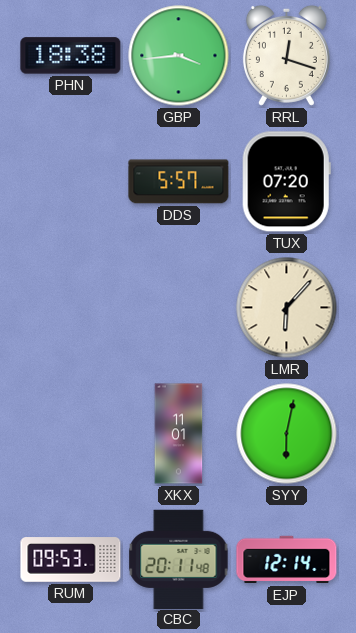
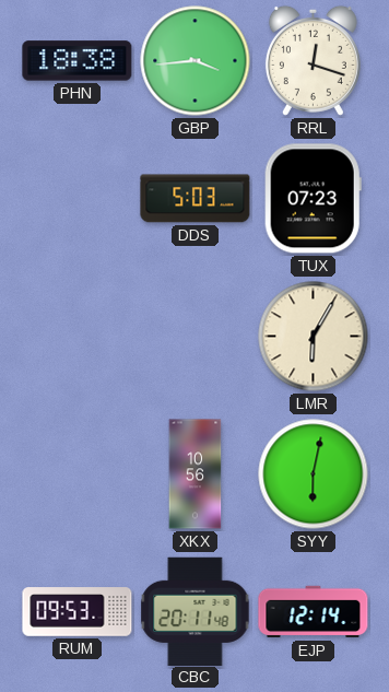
DDS: 5:57 -> 5:03 (196, 199)
TUX: 07:20 -> 07:23 (313, 199)
LMR: 6:07 -> 6:05 (314, 337)
XKX: 11:01 -> 10:56 (196, 474)
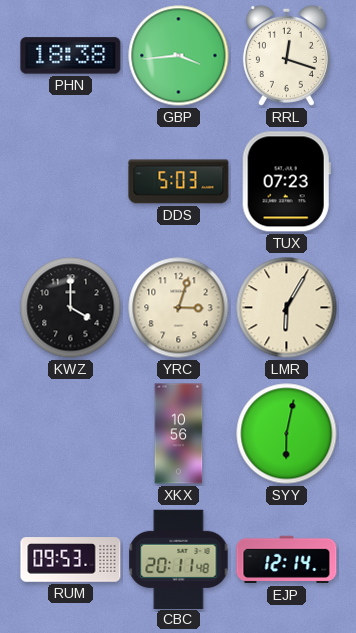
KWZ: none -> 4:00 (71, 308)
YRC: none -> 3:03 (179, 308)
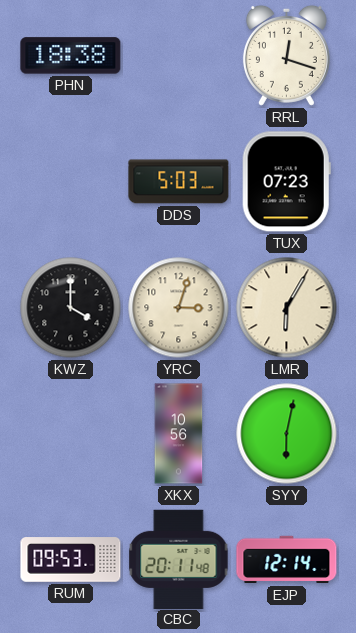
GBP: 3:44 -> none (179, 56)
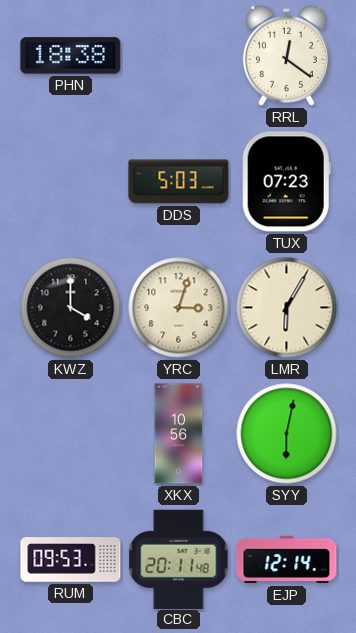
RRL: 12:18 -> 12:21 (286, 55)
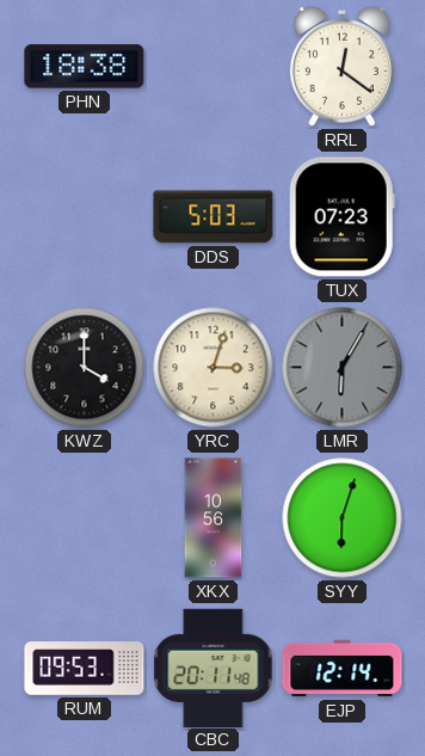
LMR dial: cream -> grey (343, 368)
SYY: 6:02 -> 6:03 (343, 518)
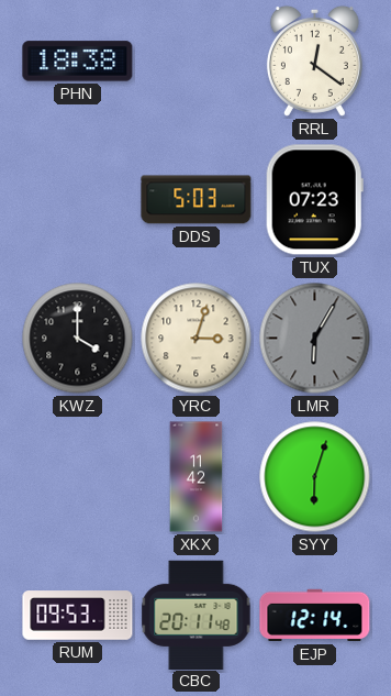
XKX: 10:56 -> 11:42 (197, 477)
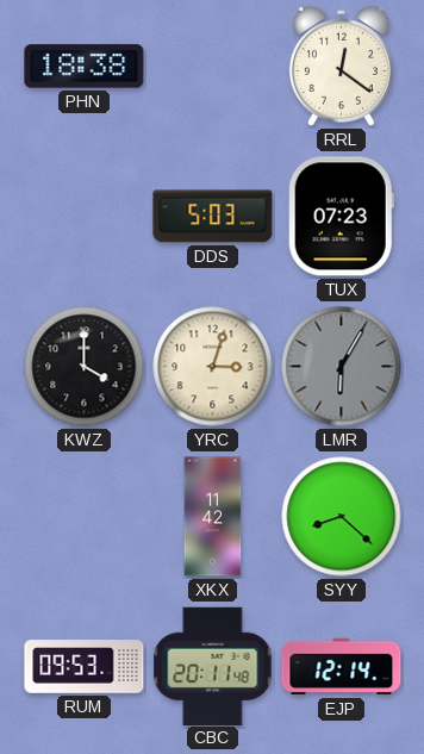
SYY: 6:03 -> 8:22 (342, 517)
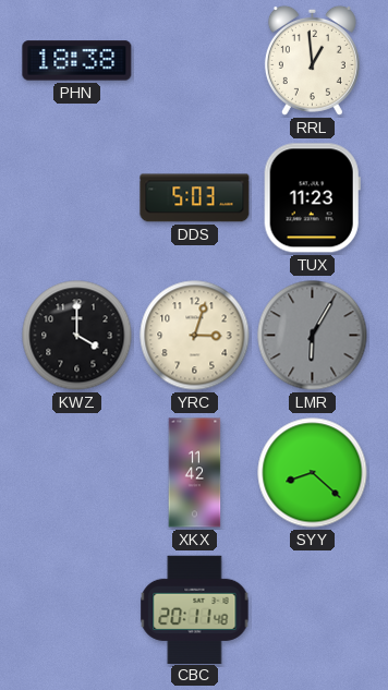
RRL: 12:21 -> 12:59 (312, 60)
TUX: 07:23 -> 11:23 (312, 198)
RUM: 09:53 -> none (85, 667)
EJP: 12:14 -> none (342, 667)
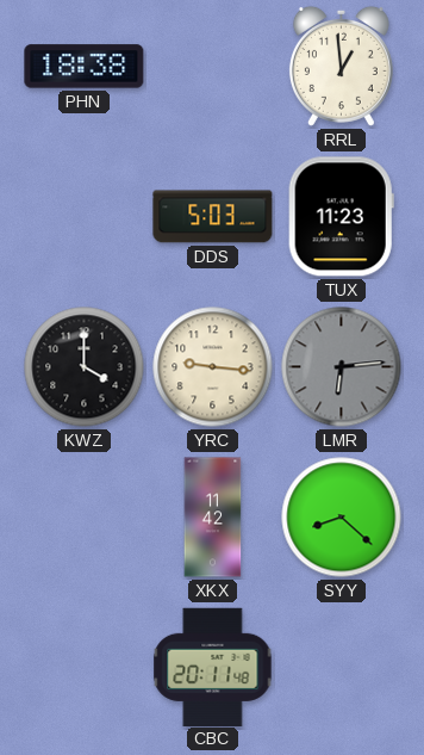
YRC: 3:03 -> 9:16 (213, 367)
LMR: 6:05 -> 6:14 (342, 367)
